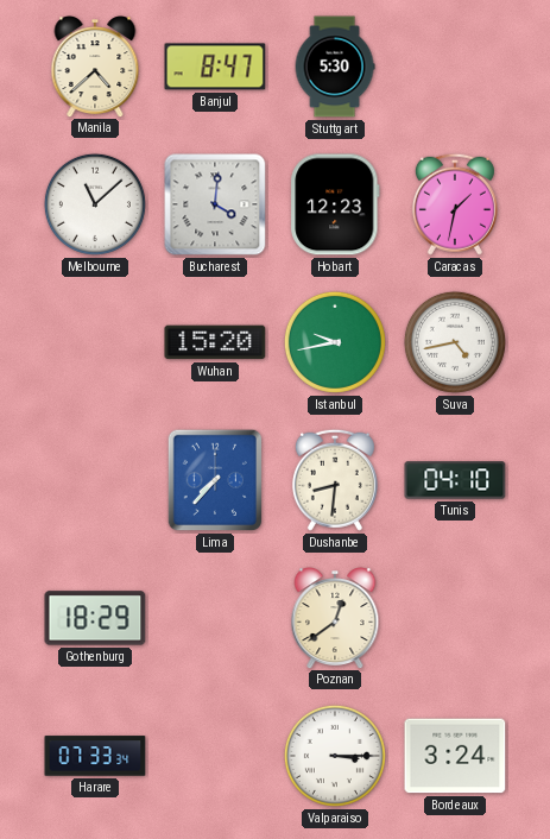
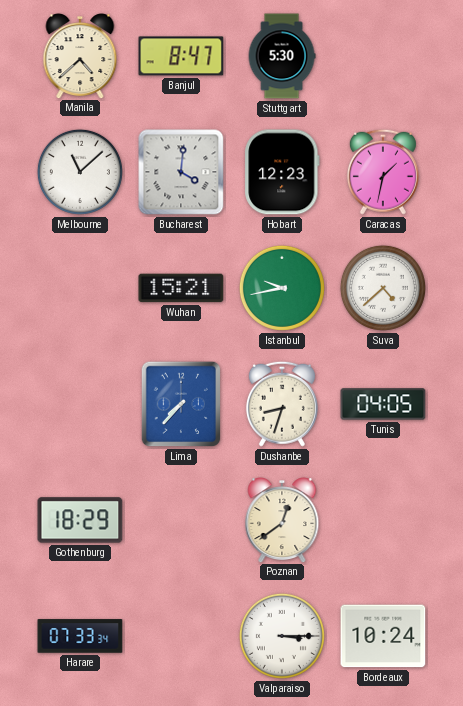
Wuhan: 15:20 -> 15:21 (181, 288)
Suva: 4:43 -> 4:38 (383, 288)
Dushanbe: 8:31 -> 8:33 (282, 404)
Tunis: 04:10 -> 04:05 (383, 404)
Bordeaux: 3:24 -> 10:24 (383, 636)
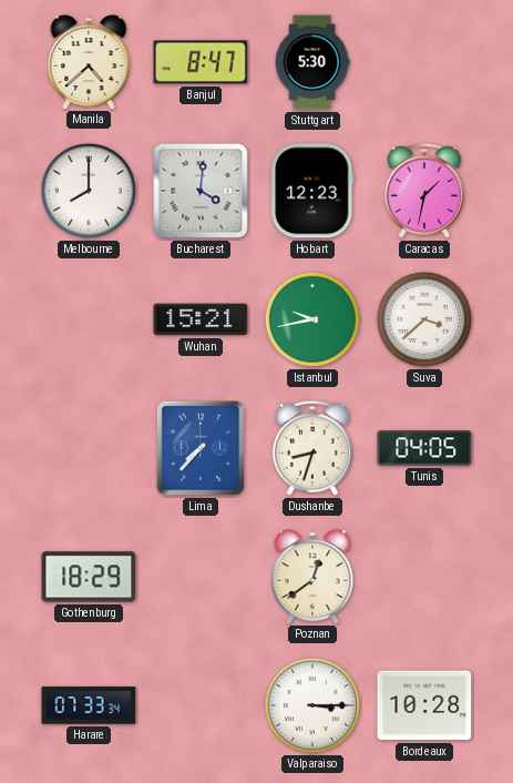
Melbourne: 11:08 -> 8:00 (89, 191)
Suva: 4:38 -> 3:38 (424, 319)
Bordeaux: 10:24 -> 10:28 (424, 705)
